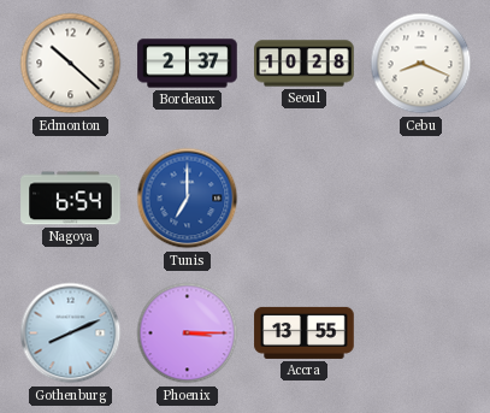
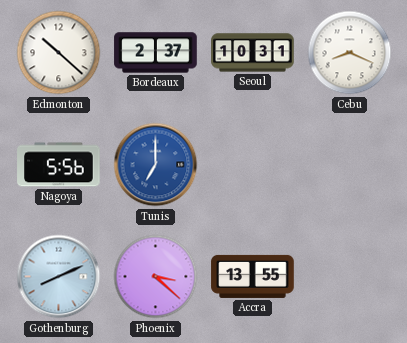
Seoul: 10:28 -> 10:31 (253, 53)
Nagoya: 6:54 -> 5:56 (59, 165)
Phoenix: 3:15 -> 3:22 (156, 277)
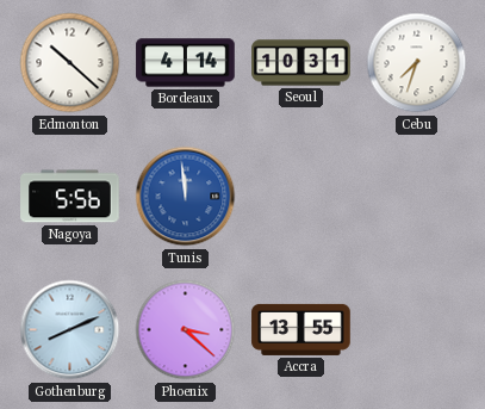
Bordeaux: 2:37 -> 4:14 (186, 63)
Cebu: 8:19 -> 7:33 (417, 63)
Tunis: 7:00 -> 11:59 (186, 197)
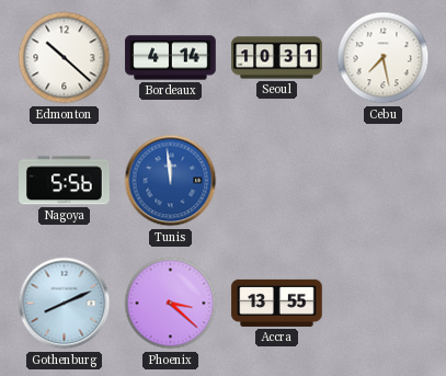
Cebu: 7:33 -> 7:28 (384, 58)
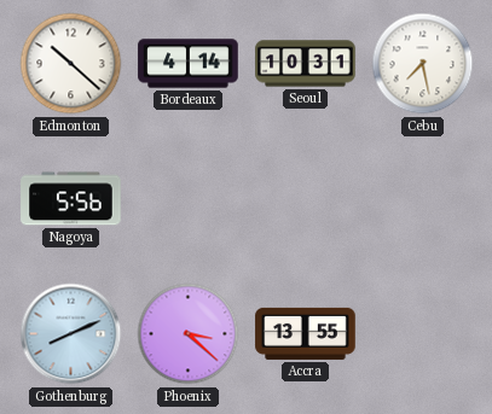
Tunis: 11:59 -> none (171, 181)
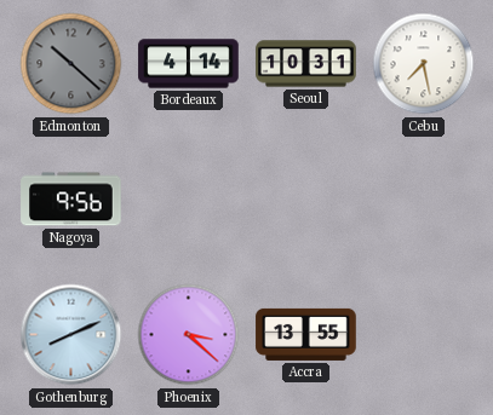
Edmonton dial: white -> grey (71, 64)
Nagoya: 5:56 -> 9:56 (71, 200)
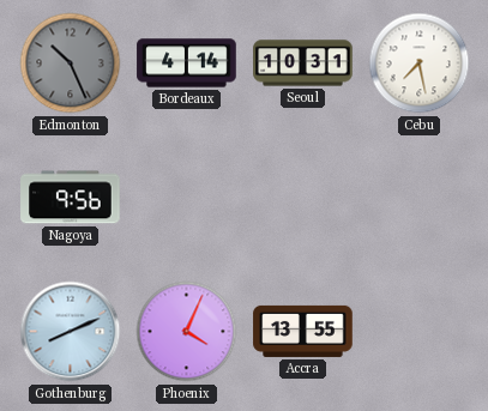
Edmonton: 10:22 -> 10:26 (71, 64)
Phoenix: 3:22 -> 4:04 (187, 332)
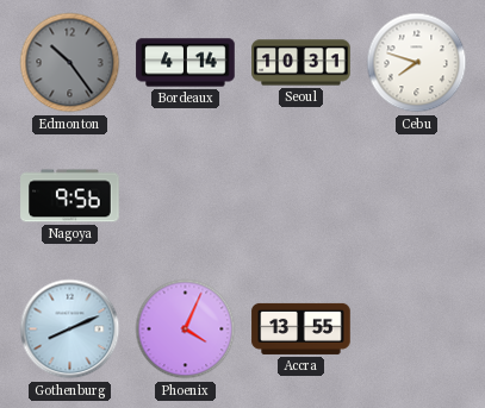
Edmonton: 10:26 -> 10:24 (70, 63)
Cebu: 7:28 -> 7:48 (417, 63)
